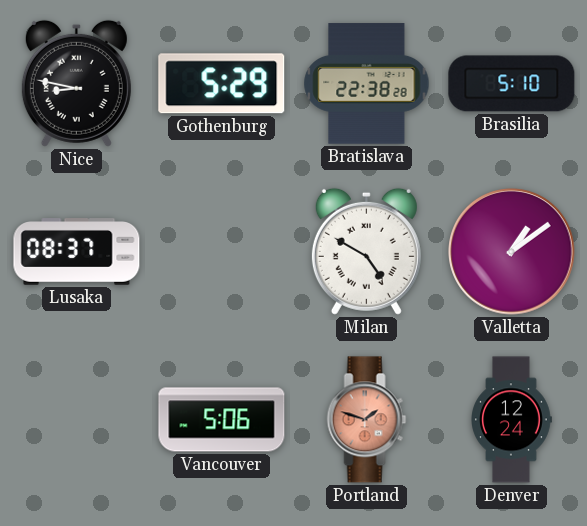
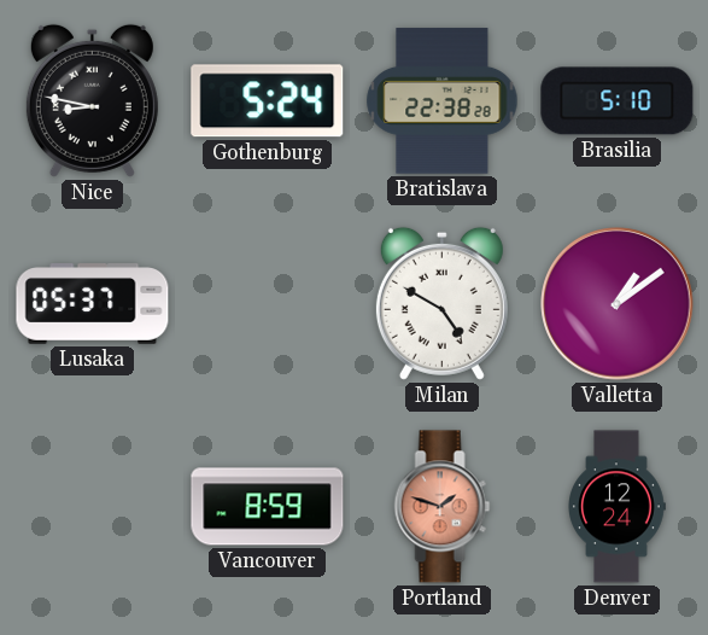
Gothenburg: 5:29 -> 5:24 (268, 101)
Lusaka: 08:37 -> 05:37 (93, 304)
Vancouver: 5:06 -> 8:59 (268, 507)
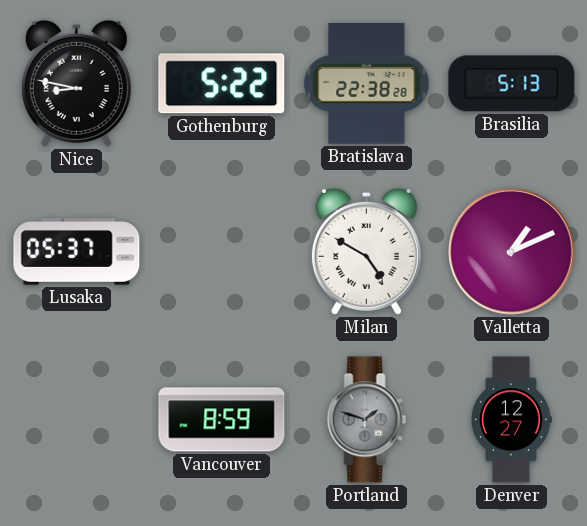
Gothenburg: 5:24 -> 5:22 (222, 84)
Brasilia: 5:10 -> 5:13 (512, 84)
Valletta: 1:09 -> 1:11 (512, 252)
Portland dial: salmon -> grey (367, 420)
Denver: 12:24 -> 12:27 (511, 420)
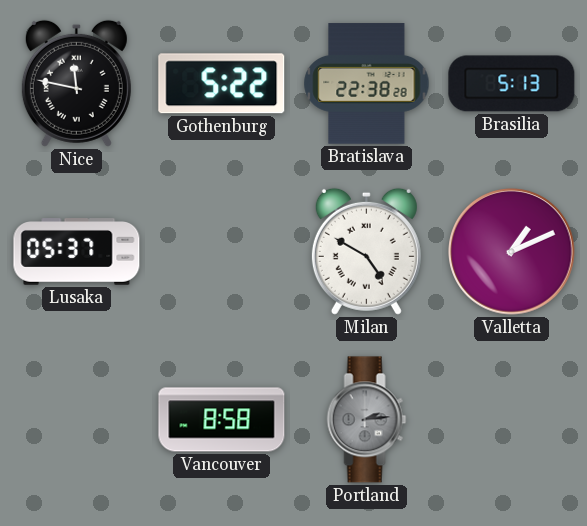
Nice: 8:47 -> 11:47 (76, 83)
Vancouver: 8:59 -> 8:58 (222, 420)
Portland: 1:48 -> 2:14 (367, 420)
Denver: 12:27 -> none (511, 420)
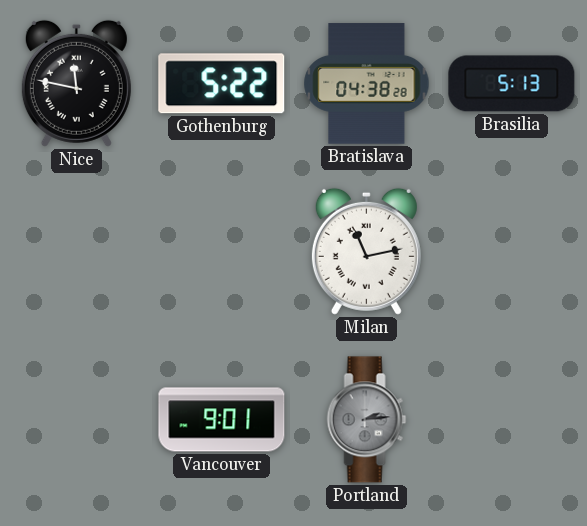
Bratislava: 22:38 -> 04:38 (367, 84)
Lusaka: 05:37 -> none (77, 252)
Milan: 4:50 -> 11:13 (366, 251)
Valletta: 1:11 -> none (512, 252)
Vancouver: 8:58 -> 9:01 (222, 420)
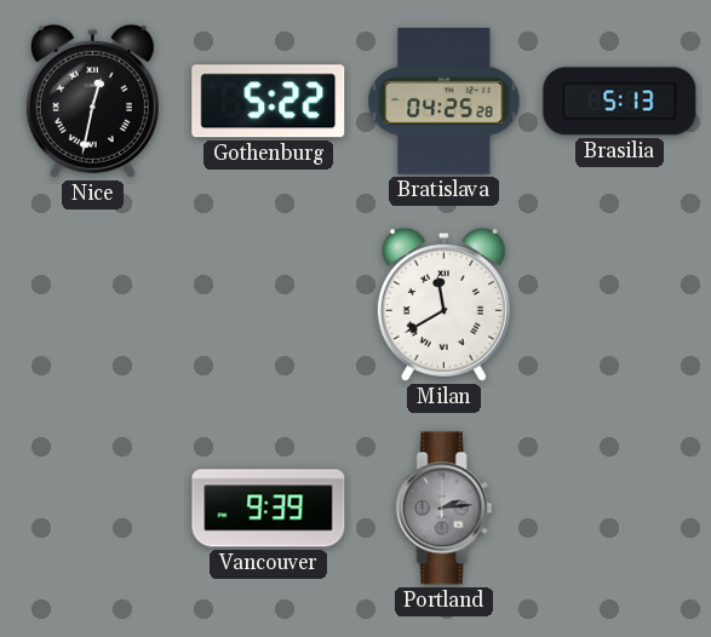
Nice: 11:47 -> 12:32 (92, 101)
Bratislava: 04:38 -> 04:25 (445, 102)
Milan: 11:13 -> 11:40 (443, 304)
Vancouver: 9:01 -> 9:39 (269, 509)
